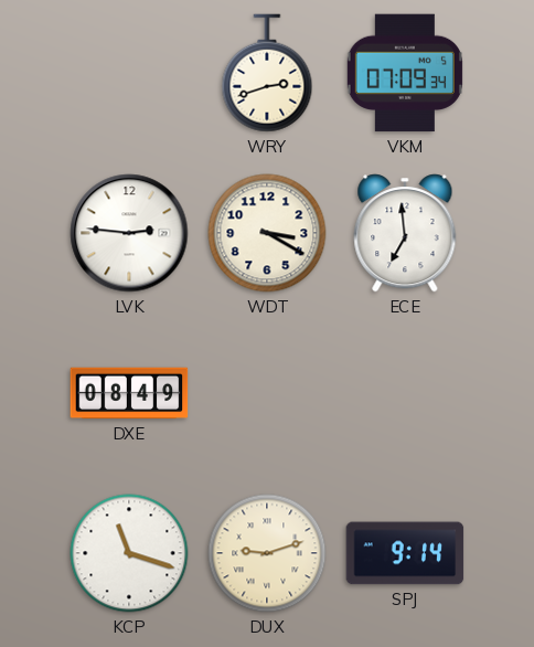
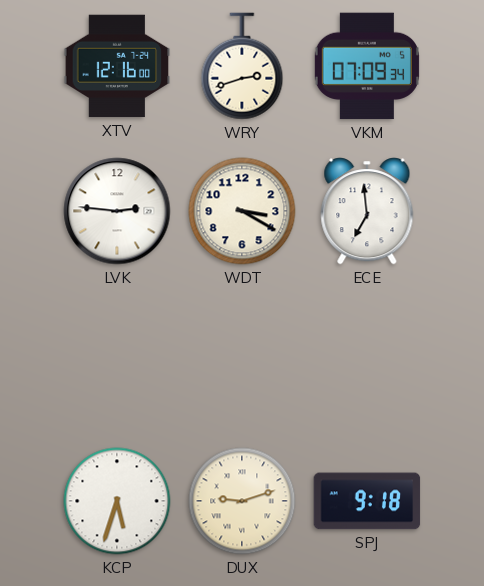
XTV: none -> 12:16 (117, 66)
DXE: 08:49 -> none (129, 393)
KCP: 11:18 -> 5:33 (117, 501)
SPJ: 9:14 -> 9:18 (367, 501)
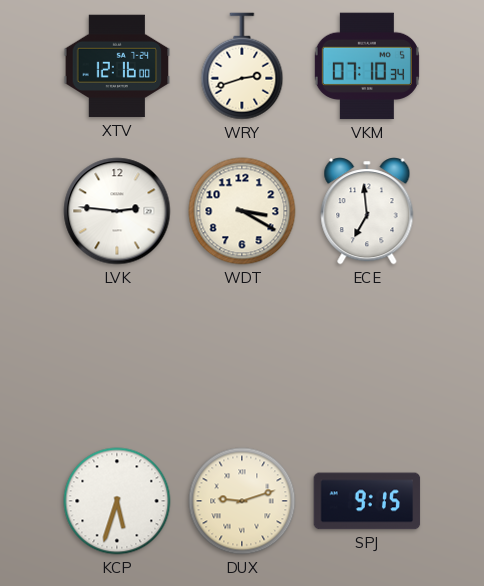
VKM: 07:09 -> 07:10 (367, 66)
SPJ: 9:18 -> 9:15 (367, 501)
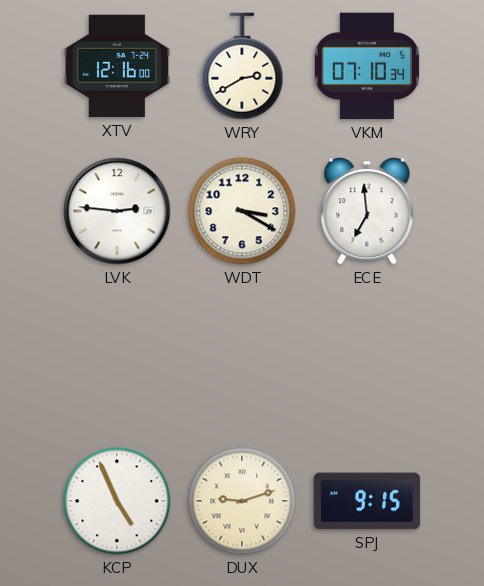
WRY: 2:42 -> 2:40 (242, 66)
KCP: 5:33 -> 4:56 (117, 501)
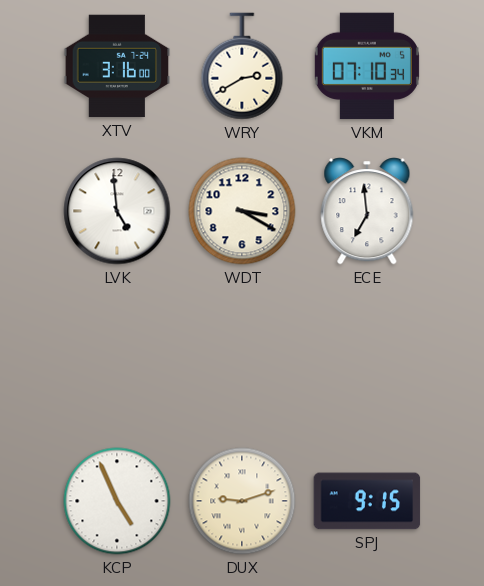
XTV: 12:16 -> 3:16 (117, 66)
LVK: 2:46 -> 4:59 (117, 211)
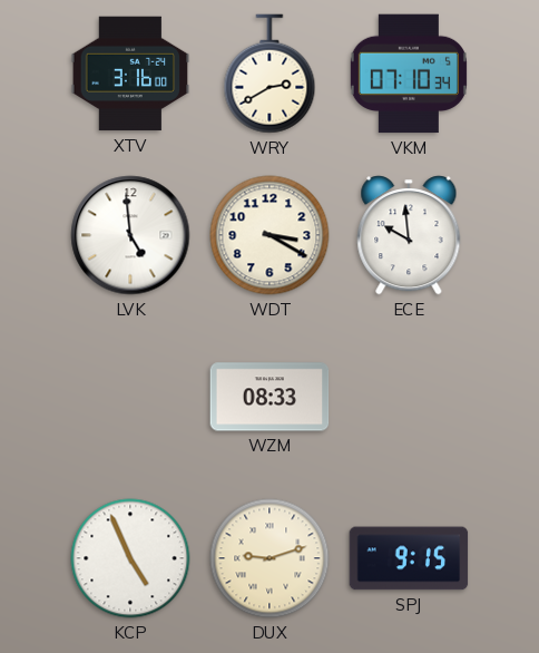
ECE: 6:59 -> 9:59 (409, 235)
WZM: none -> 08:33 (269, 397)
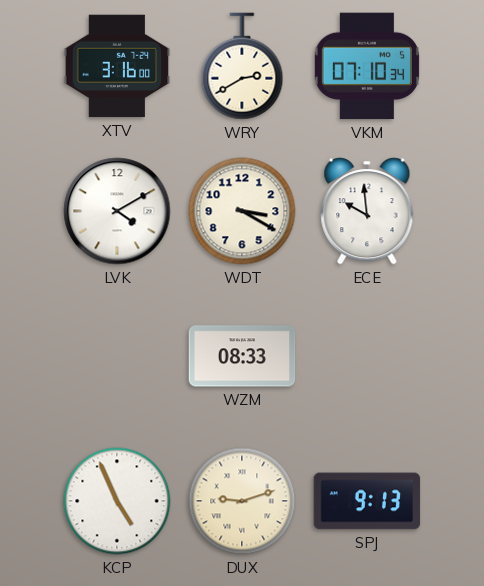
LVK: 4:59 -> 4:10 (117, 211)
SPJ: 9:15 -> 9:13 (367, 501)
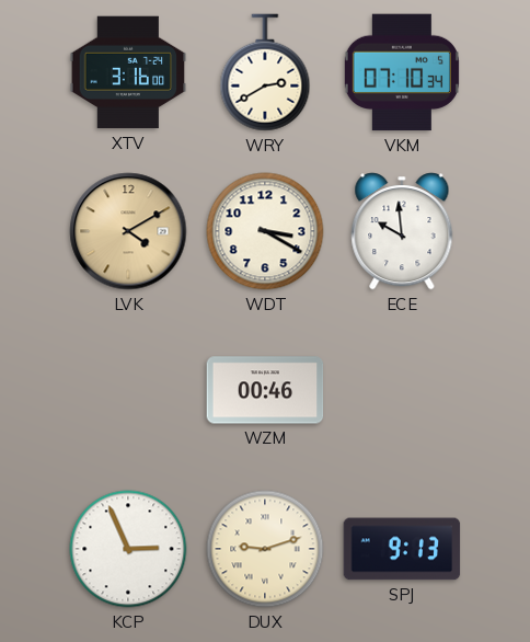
LVK dial: white -> champagne (128, 231)
WZM: 08:33 -> 00:46 (265, 390)
KCP: 4:56 -> 2:56 (128, 549)
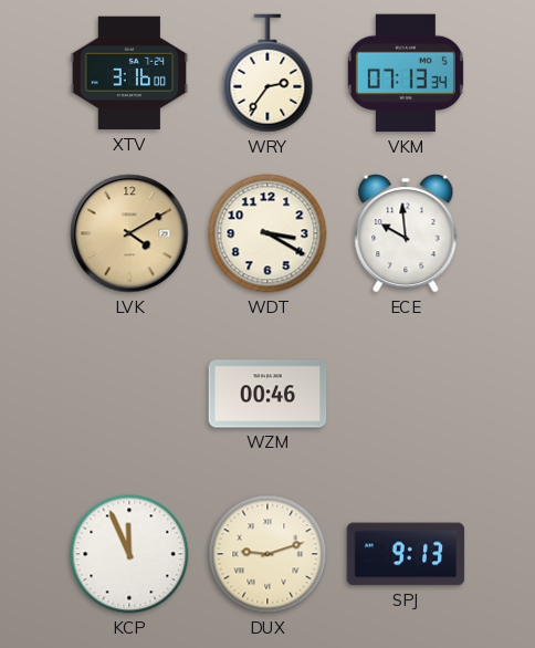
WRY: 2:40 -> 2:36 (267, 73)
VKM: 07:10 -> 07:13 (406, 73)
KCP: 2:56 -> 11:56 (129, 554)
